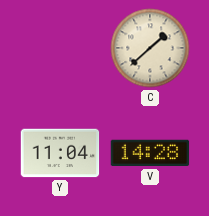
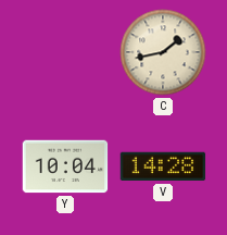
C: 1:38 -> 1:43 (163, 52)
Y: 11:04 -> 10:04 (65, 166)
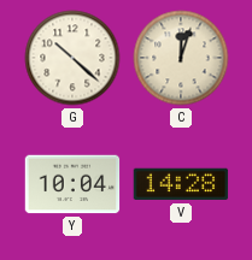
G: none -> 10:22 (72, 58)
C: 1:43 -> 12:03 (181, 58)
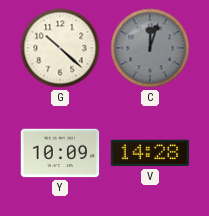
C dial: cream -> grey (150, 48)
Y: 10:04 -> 10:09 (60, 153)
